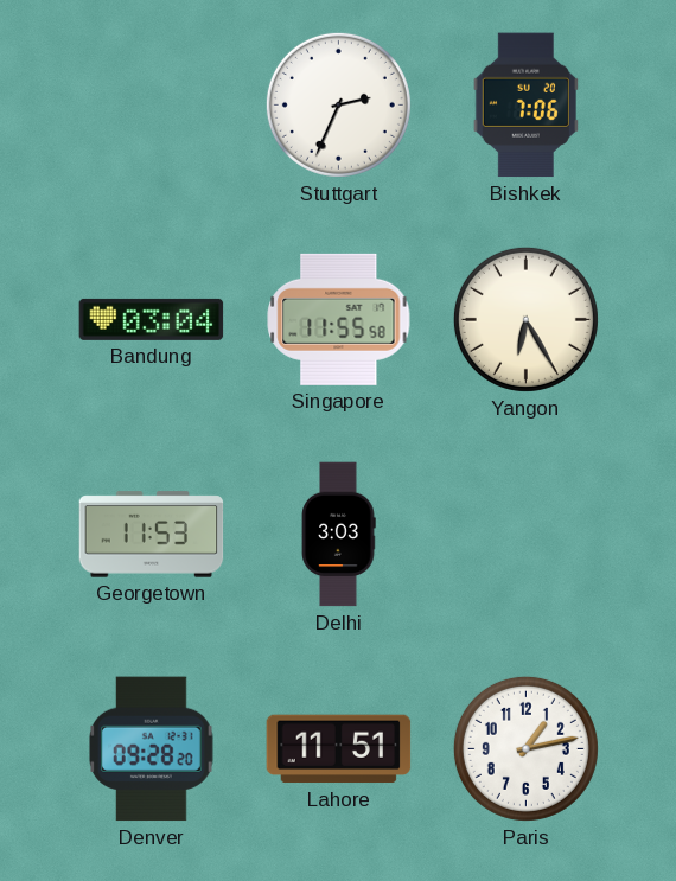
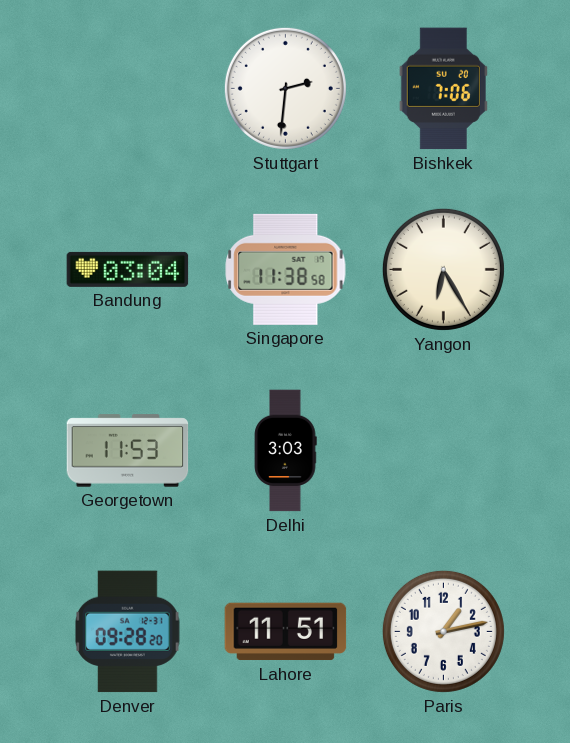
Stuttgart: 2:34 -> 2:31 (285, 88)
Singapore: 11:55 -> 11:38 (286, 269)
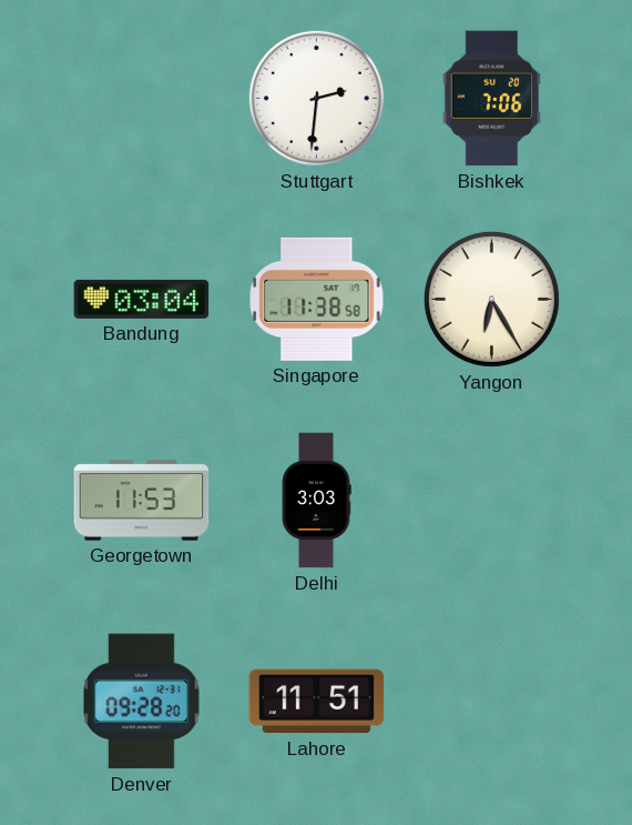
Paris: 1:13 -> none (443, 631)
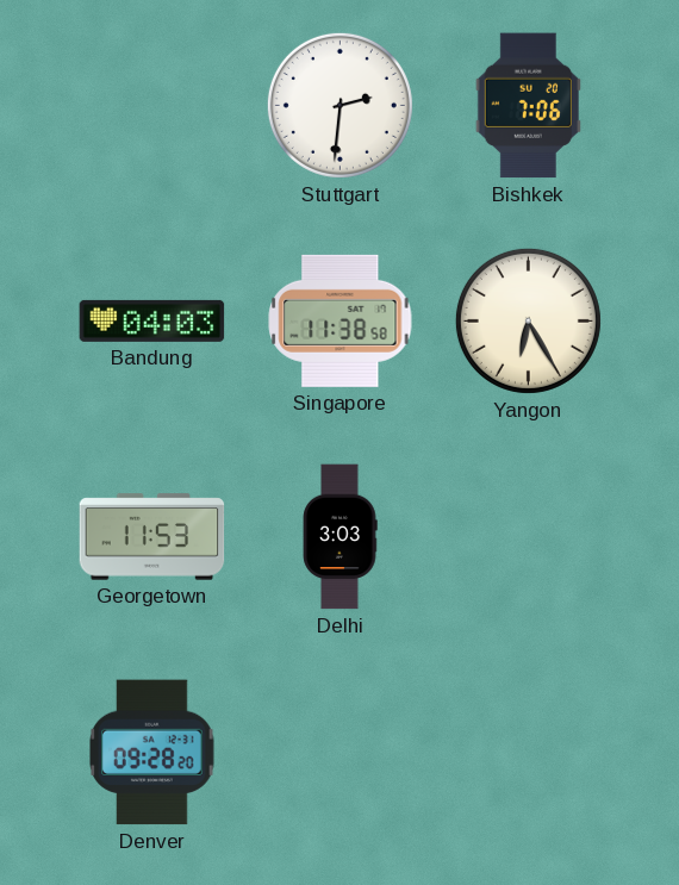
Bandung: 03:04 -> 04:03 (152, 320)
Lahore: 11:51 -> none (317, 702)
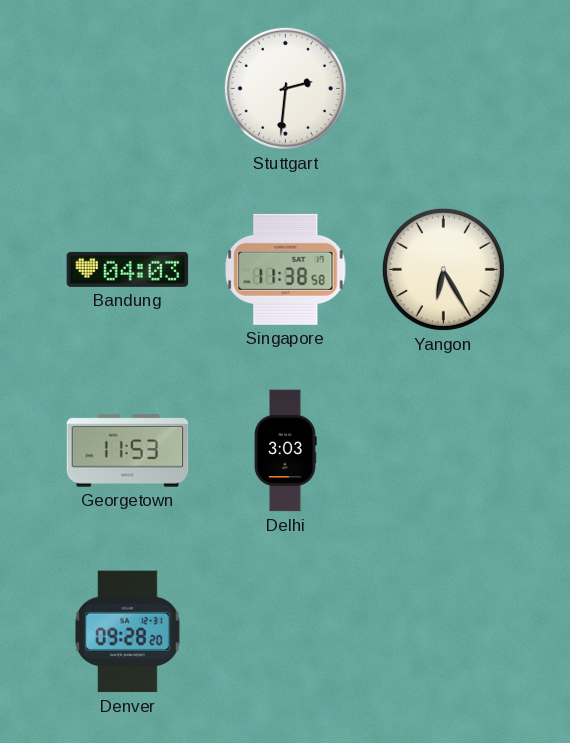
Bishkek: 7:06 -> none (528, 106)
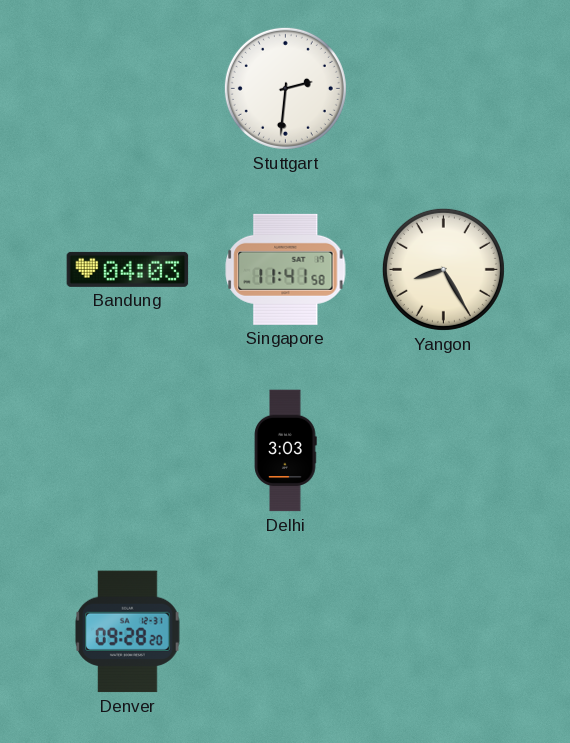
Singapore: 11:38 -> 11:41 (286, 269)
Yangon: 6:25 -> 8:25 (443, 269)
Georgetown: 11:53 -> none (128, 451)
